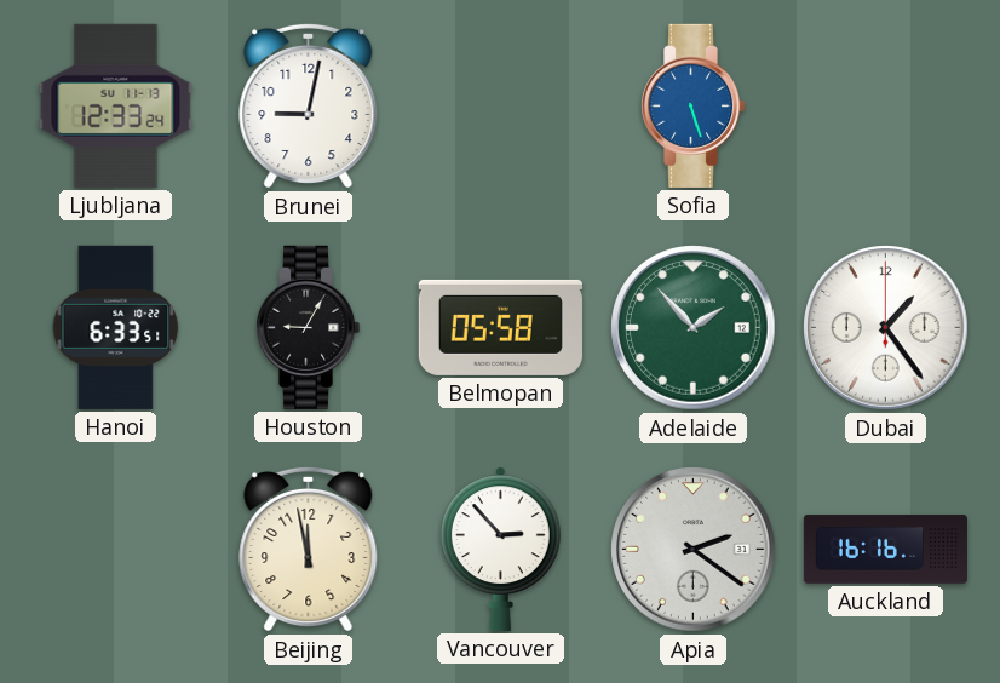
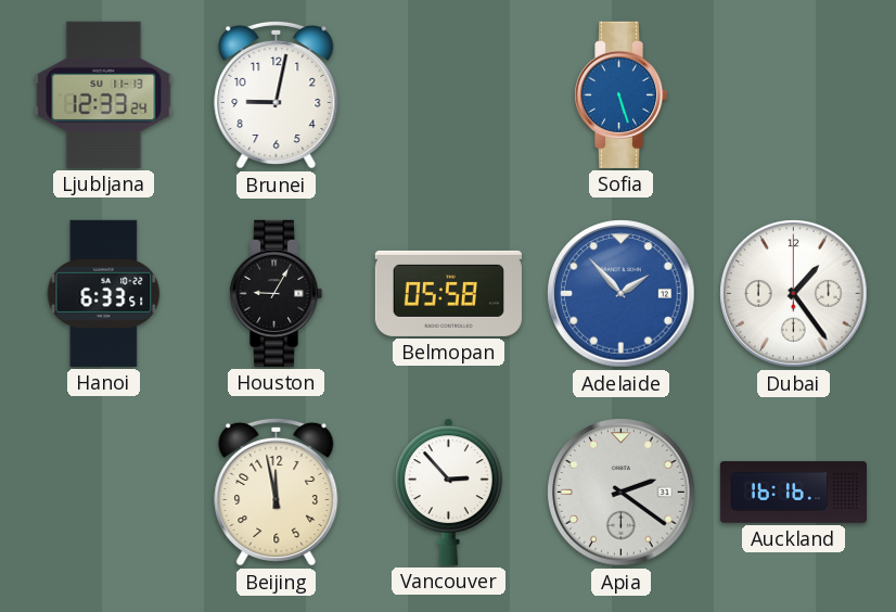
Adelaide dial: green -> blue (622, 294)
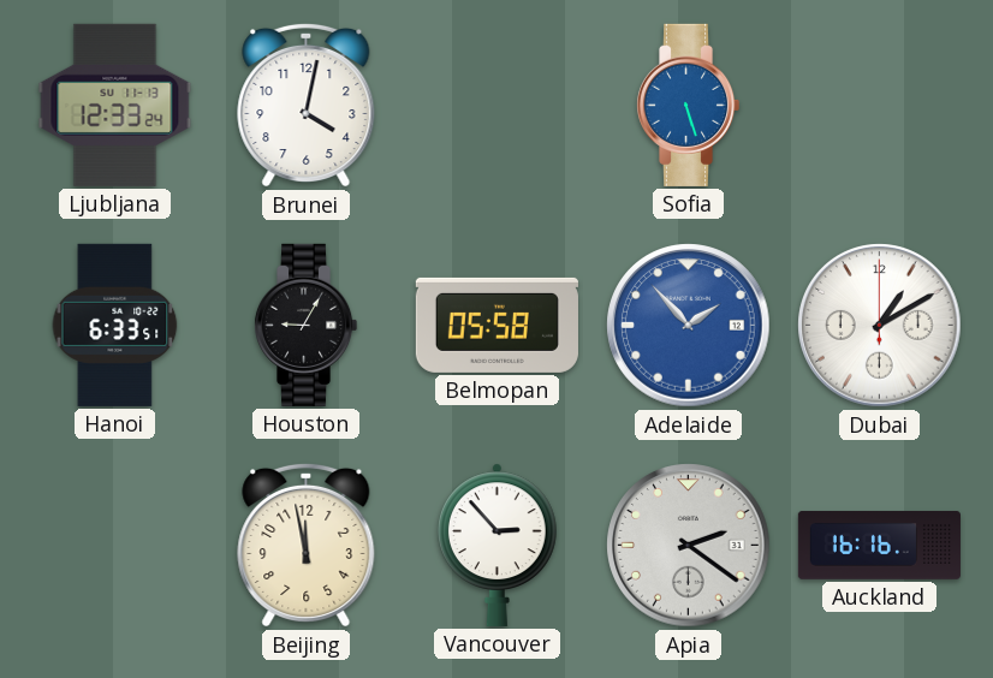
Brunei: 9:02 -> 4:02 (307, 105)
Dubai: 1:24 -> 1:10 (880, 326)
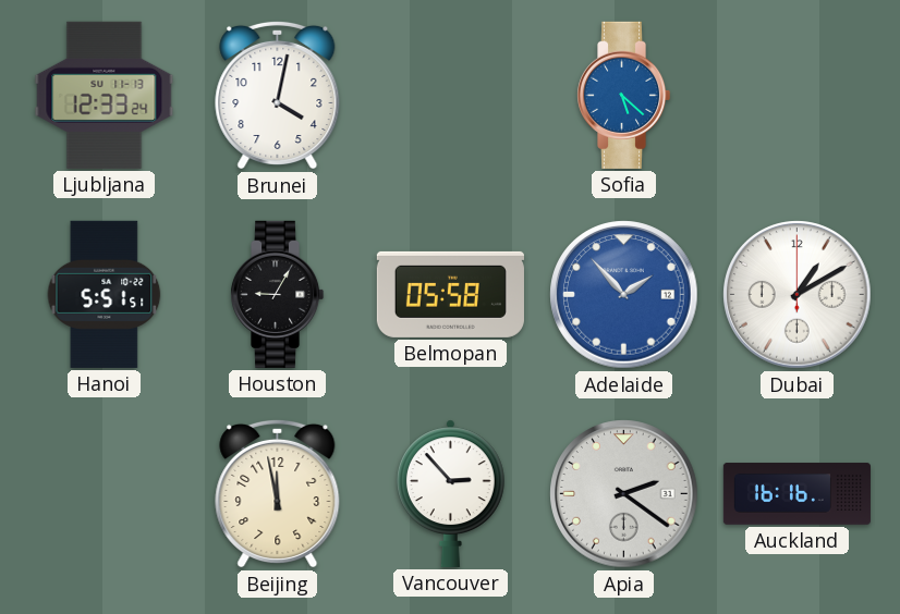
Sofia: 5:27 -> 5:22 (623, 95)
Hanoi: 6:33 -> 5:51 (105, 294)
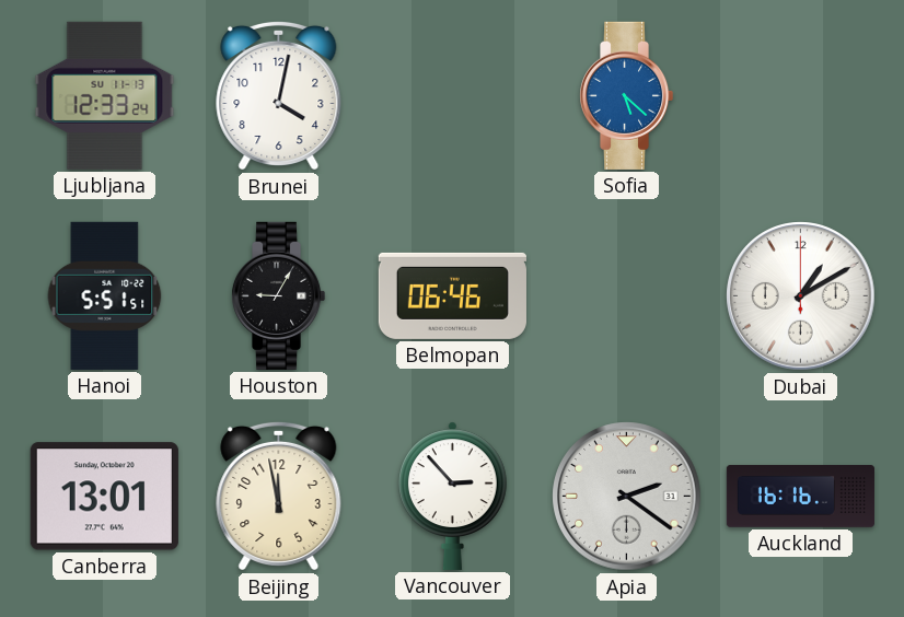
Belmopan: 05:58 -> 06:46 (452, 295)
Adelaide: 1:53 -> none (624, 295)
Canberra: none -> 13:01 (104, 497)
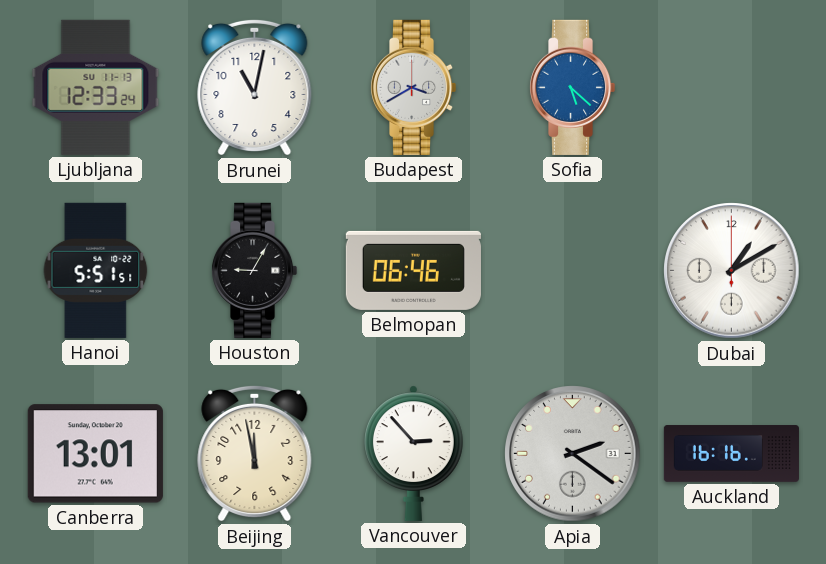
Brunei: 4:02 -> 11:02 (255, 87)
Budapest: none -> 3:40 (413, 87)
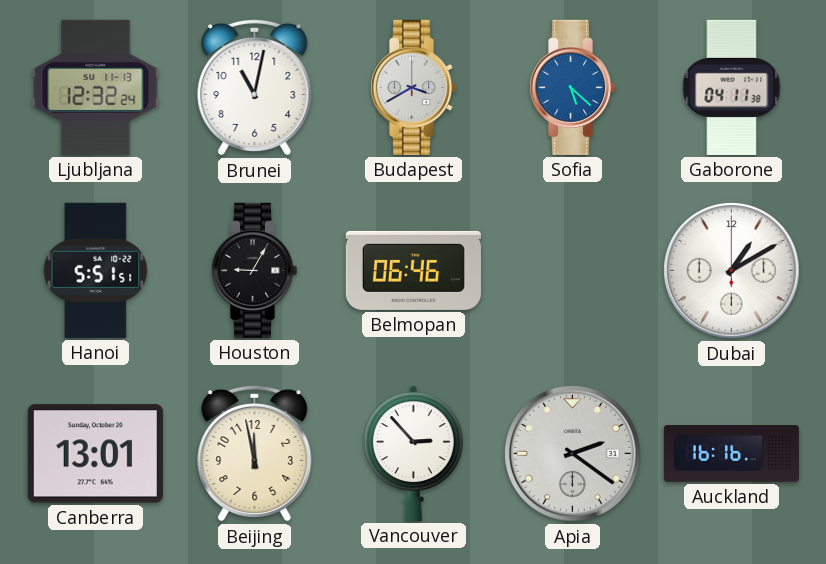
Ljubljana: 12:33 -> 12:32 (96, 87)
Gaborone: none -> 04:11 (732, 87)
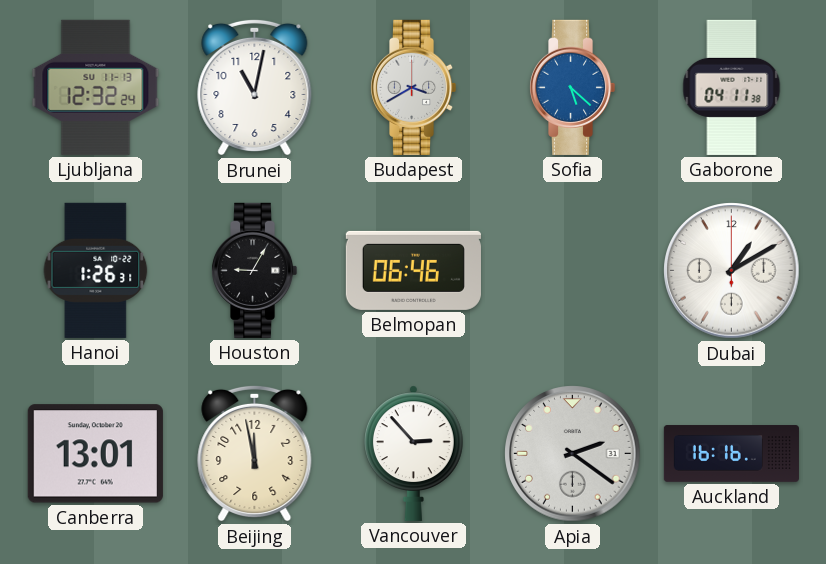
Hanoi: 5:51 -> 1:26 (96, 270)
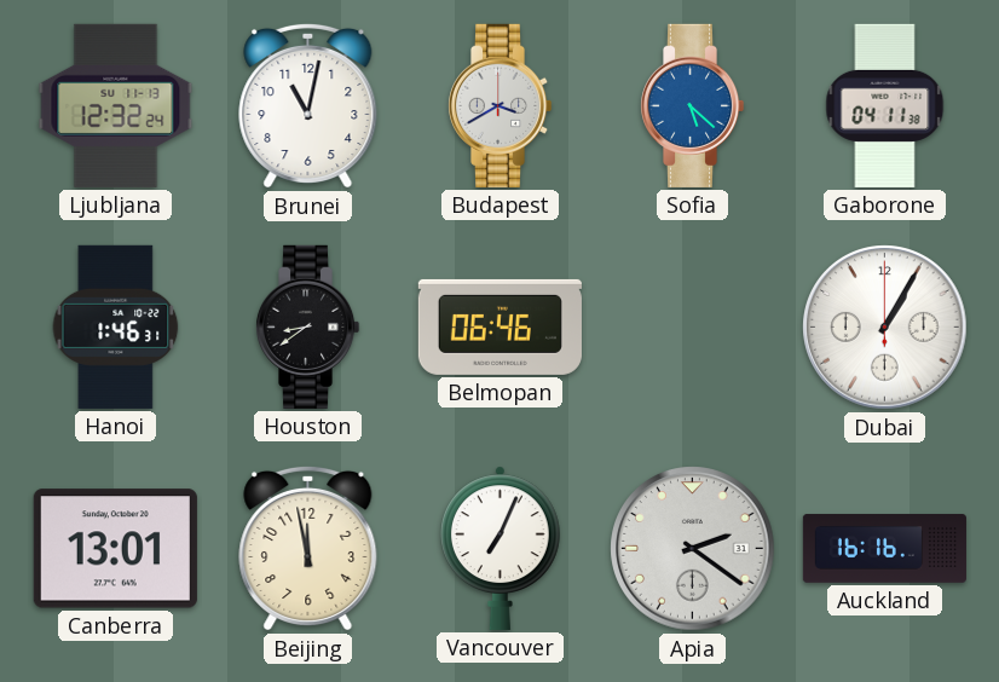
Hanoi: 1:26 -> 1:46 (116, 326)
Houston: 9:05 -> 8:39 (307, 326)
Dubai: 1:10 -> 1:05 (885, 328)
Vancouver: 2:53 -> 7:04 (500, 548)
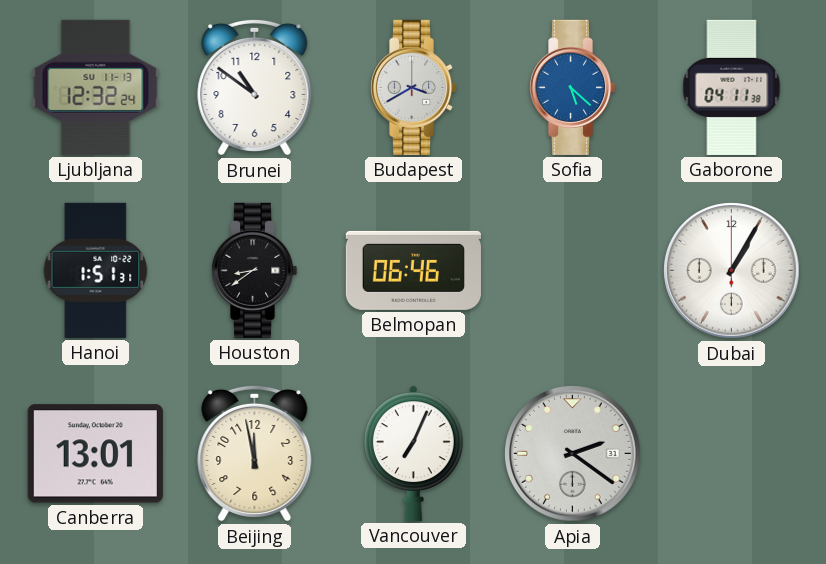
Brunei: 11:02 -> 10:51 (255, 87)
Hanoi: 1:46 -> 1:51 (96, 270)
Auckland: 16:16 -> none (884, 549)
